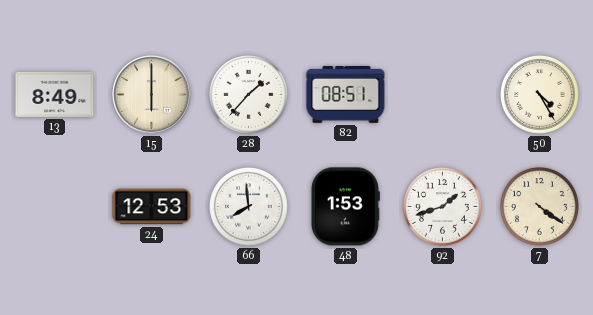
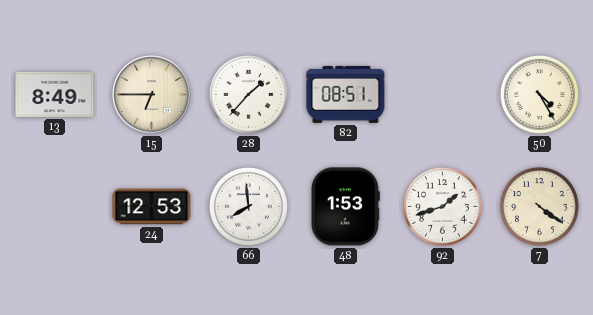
15: 6:00 -> 6:45 (152, 95)
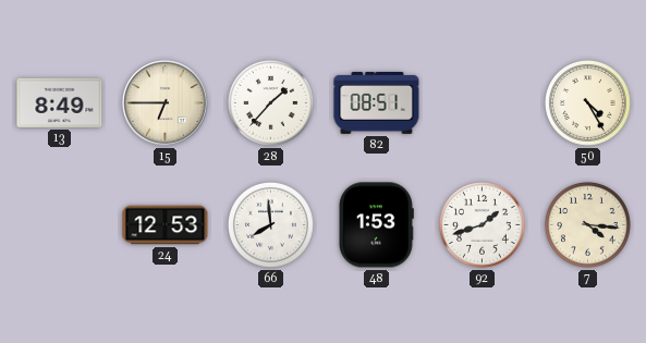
7: 4:21 -> 4:16 (587, 224)
